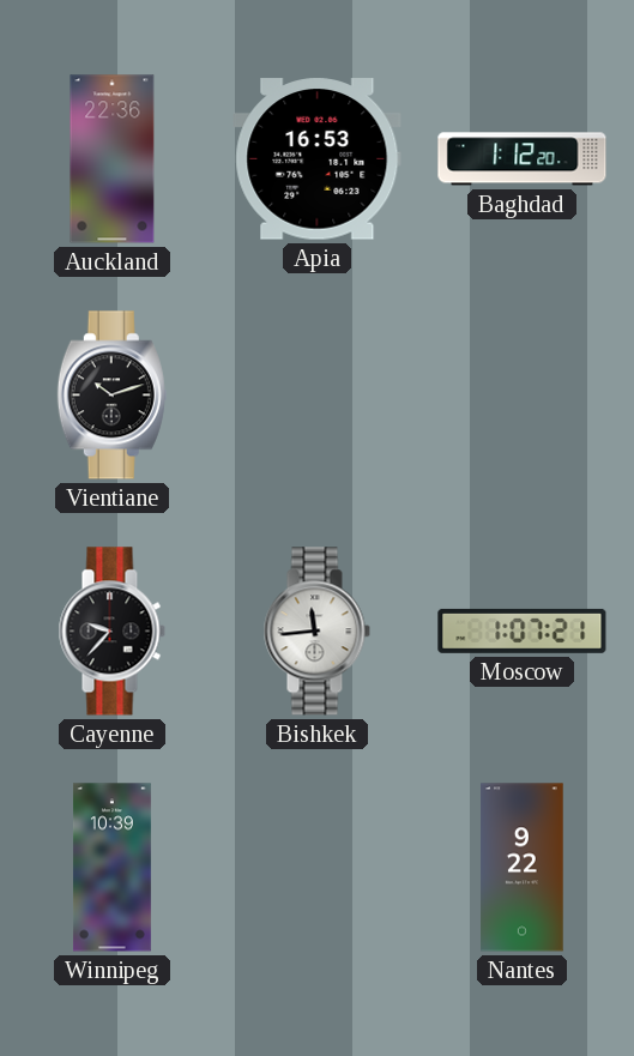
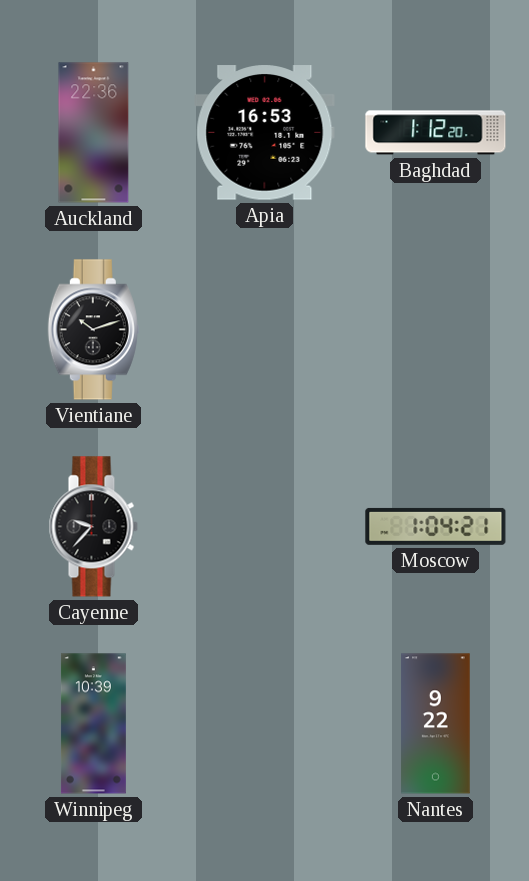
Bishkek: 11:44 -> none (316, 632)
Moscow: 1:07 -> 1:04 (436, 526)
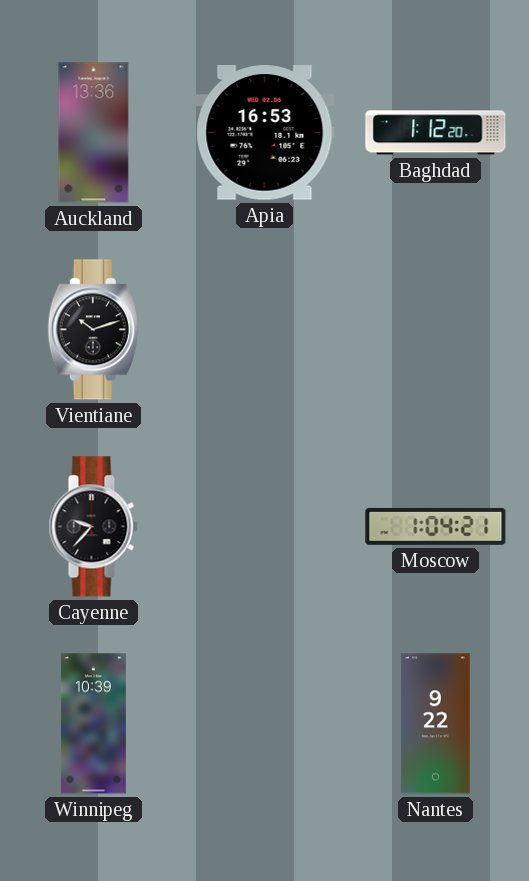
Auckland: 22:36 -> 13:36 (94, 133)
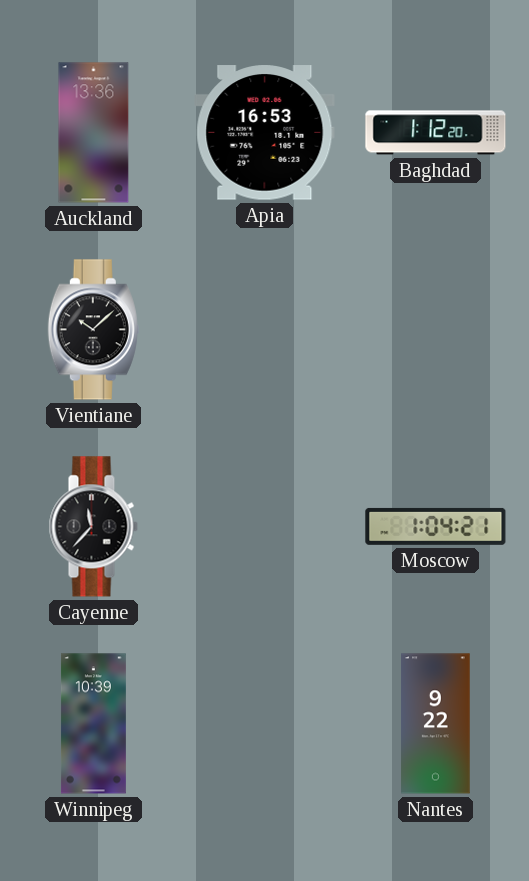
Vientiane: 10:12 -> 10:08 (93, 330)
Cayenne: 9:37 -> 11:37 (93, 527)
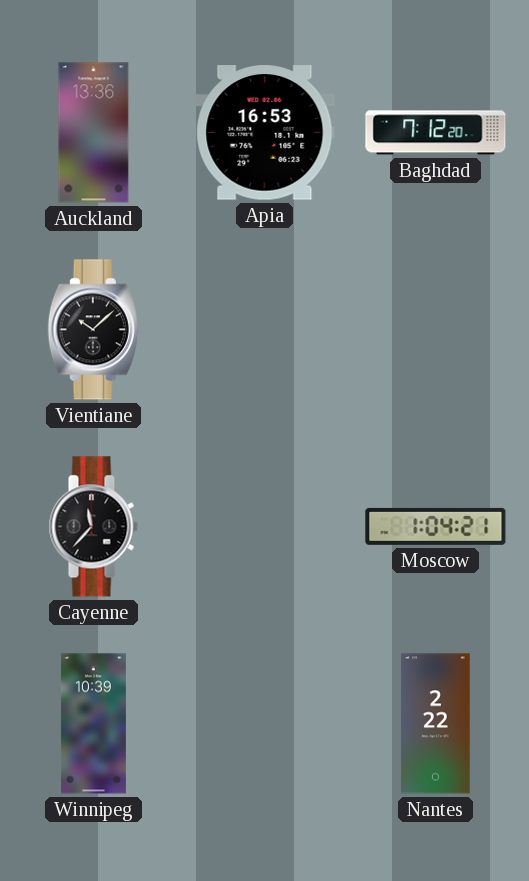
Baghdad: 1:12 -> 7:12 (436, 133)
Nantes: 9:22 -> 2:22 (436, 724)
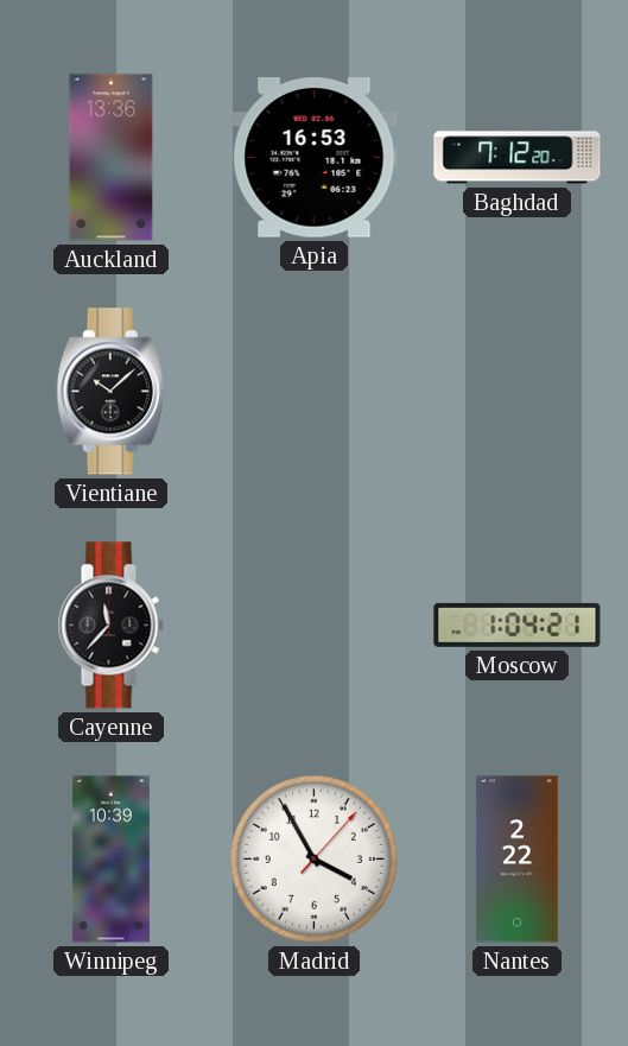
Madrid: none -> 3:55 (313, 858)
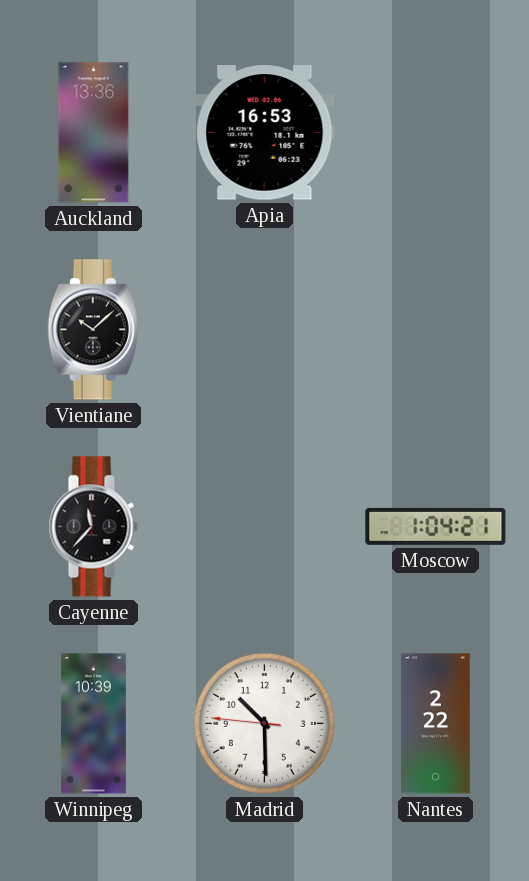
Baghdad: 7:12 -> none (518, 158)
Madrid: 3:55 -> 10:29 (264, 723)
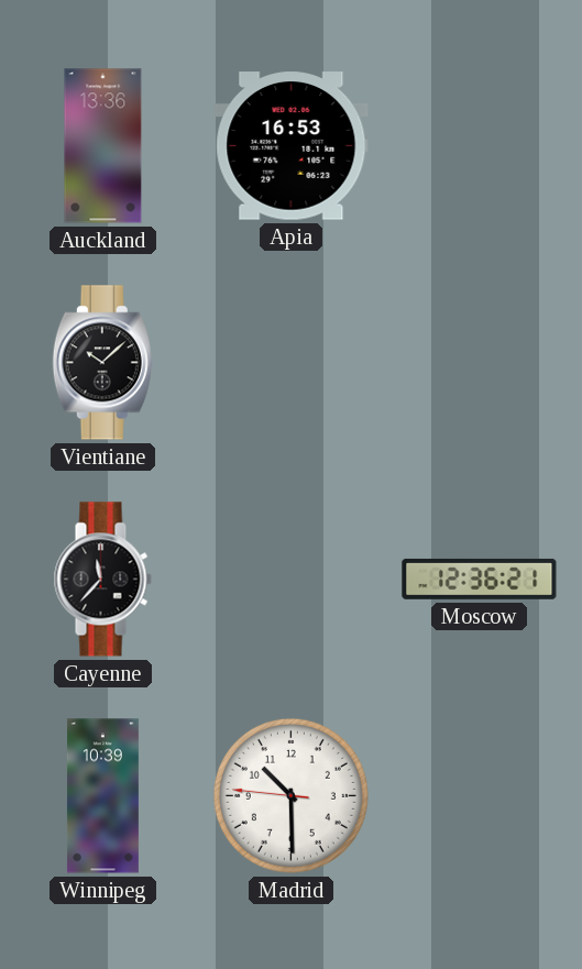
Moscow: 1:04 -> 12:36 (480, 579)
Nantes: 2:22 -> none (436, 724)
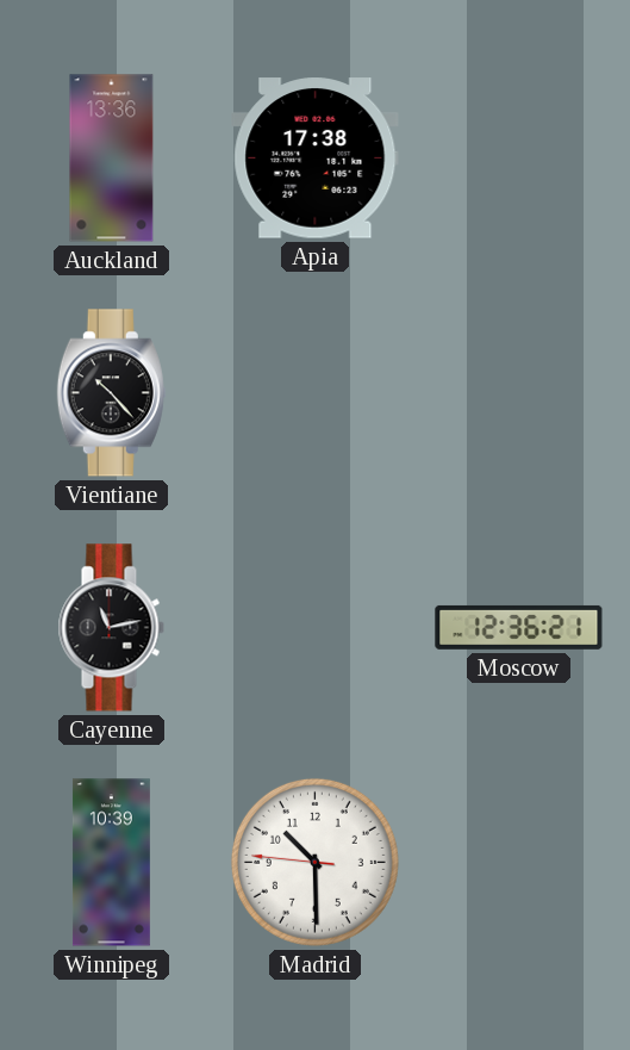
Apia: 16:53 -> 17:38 (316, 159)
Vientiane: 10:08 -> 10:23 (111, 393)
Cayenne: 11:37 -> 11:13 (111, 628)
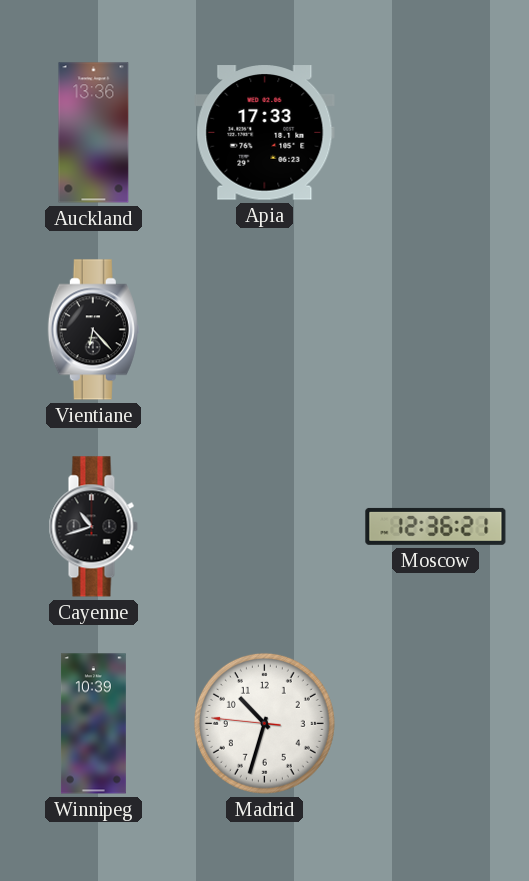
Apia: 17:38 -> 17:33 (265, 133)
Vientiane: 10:23 -> 6:23 (93, 330)
Cayenne: 11:13 -> 10:42 (93, 527)
Madrid: 10:29 -> 10:32 (264, 723)
